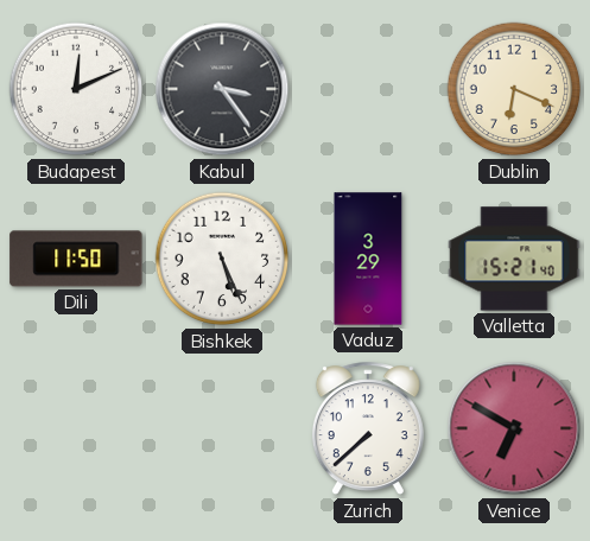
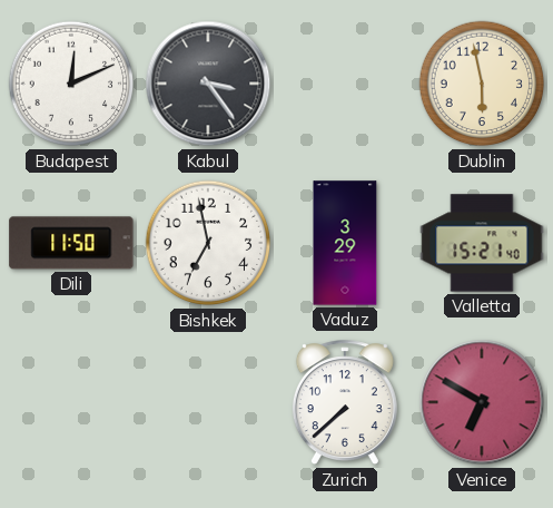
Dublin: 6:19 -> 5:58 (482, 84)
Bishkek: 5:26 -> 6:58 (208, 243)
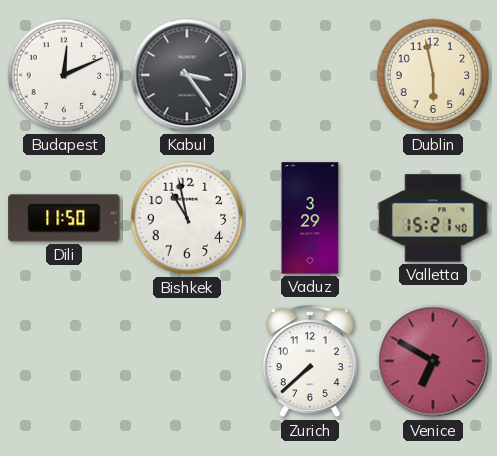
Bishkek: 6:58 -> 10:58 (187, 218)
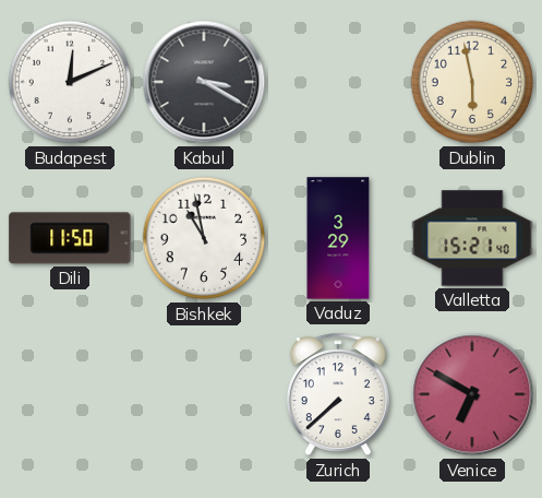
Kabul: 3:24 -> 3:20 (204, 82)
